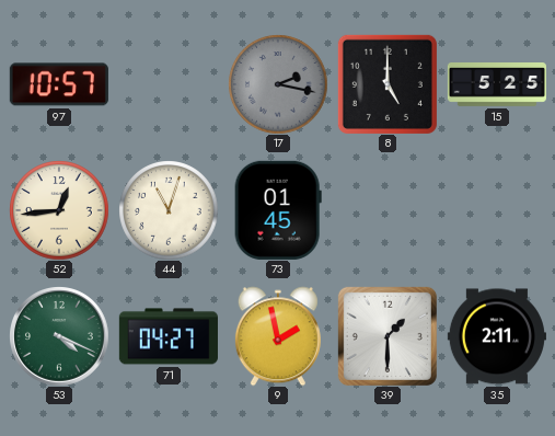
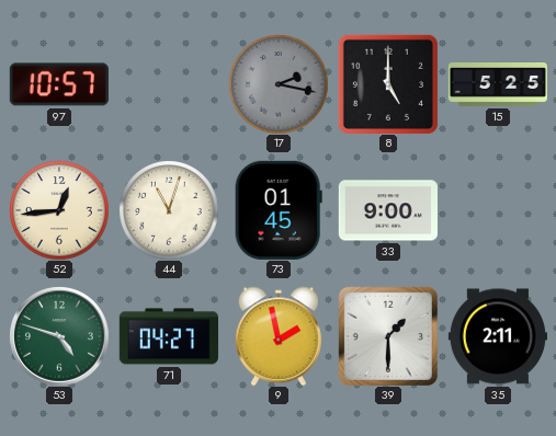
33: none -> 9:00 (388, 210)
53: 4:19 -> 4:48 (59, 336)
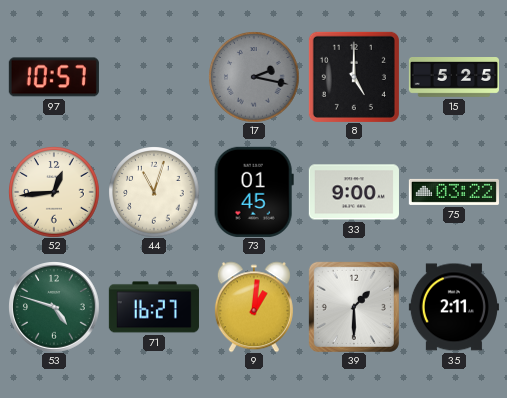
75: none -> 03:22 (454, 192)
71: 04:27 -> 16:27 (154, 307)
9: 1:58 -> 1:01 (254, 307)
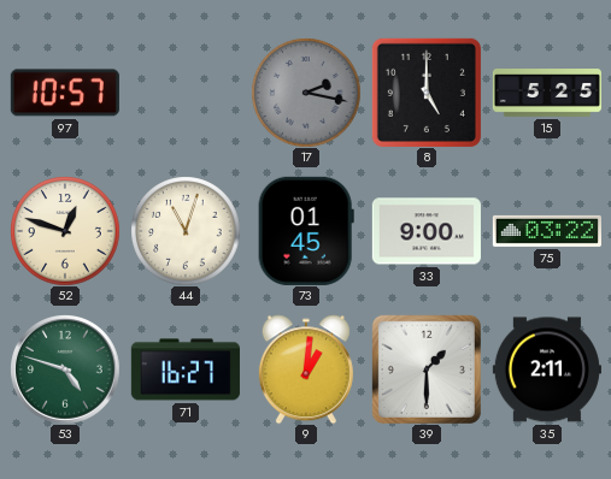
52: 12:44 -> 12:48 (65, 231)
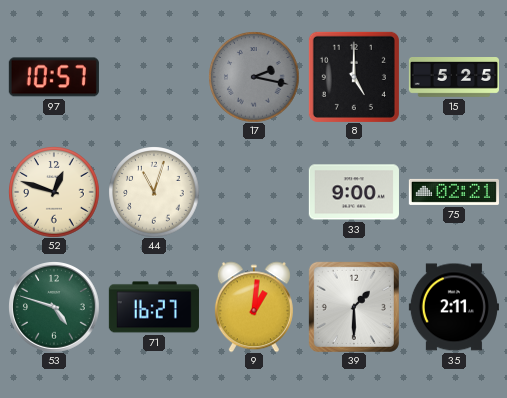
73: 01:45 -> none (306, 231)
75: 03:22 -> 02:21 (454, 192)
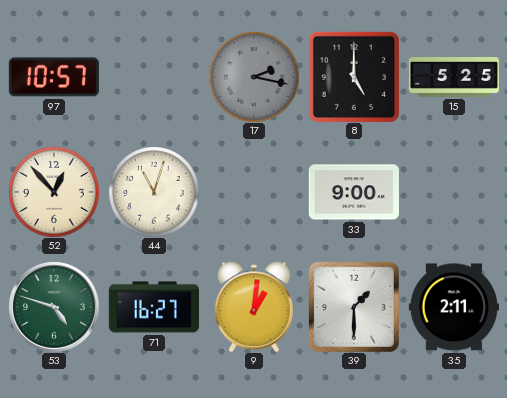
52: 12:48 -> 12:53 (54, 192)
75: 02:21 -> none (454, 192)
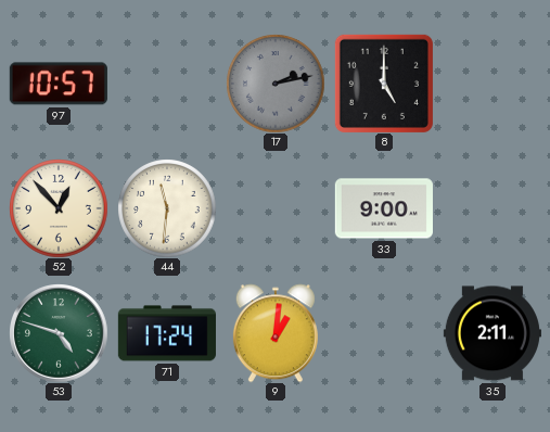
17: 2:17 -> 2:13 (276, 84)
15: 5:25 -> none (453, 78)
44: 11:03 -> 11:31 (167, 208)
71: 16:27 -> 17:24 (167, 333)
39: 1:30 -> none (354, 307)
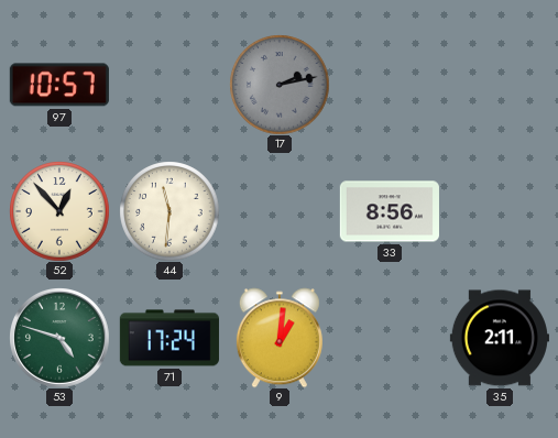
8: 5:00 -> none (384, 84)
33: 9:00 -> 8:56 (390, 211)
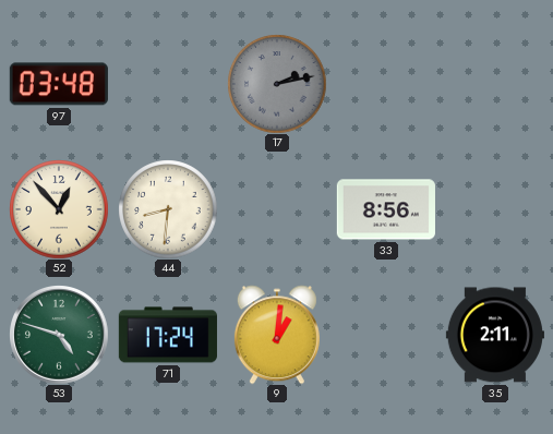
97: 10:57 -> 03:48 (59, 84)
44: 11:31 -> 8:31 (168, 209)
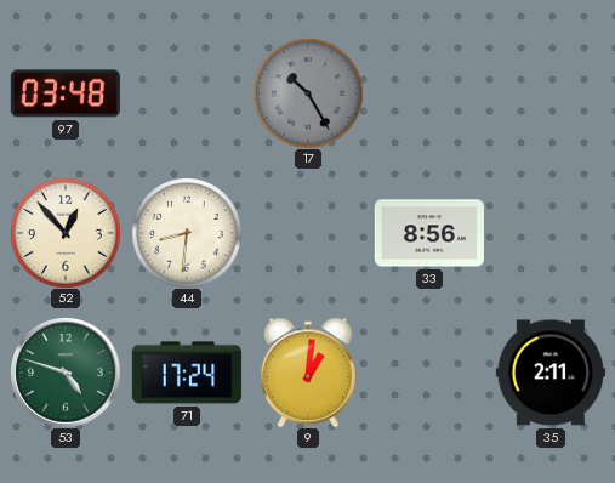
17: 2:13 -> 10:25 (308, 93)
